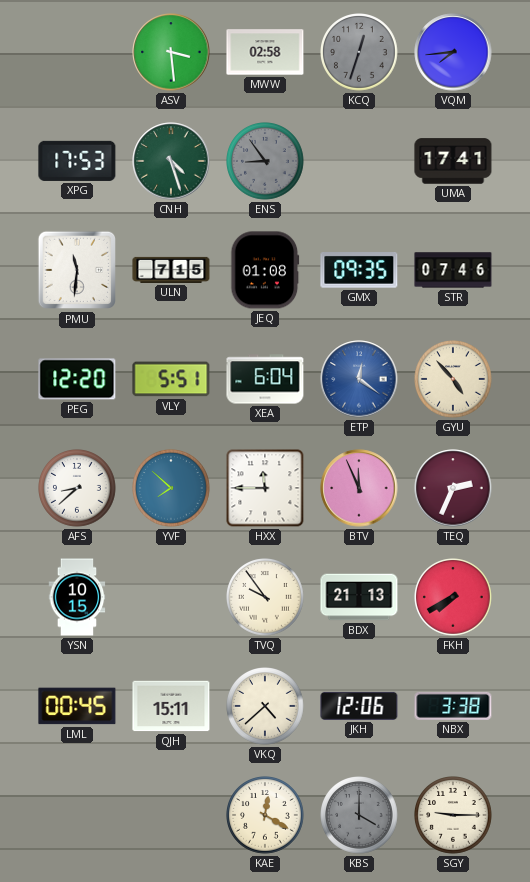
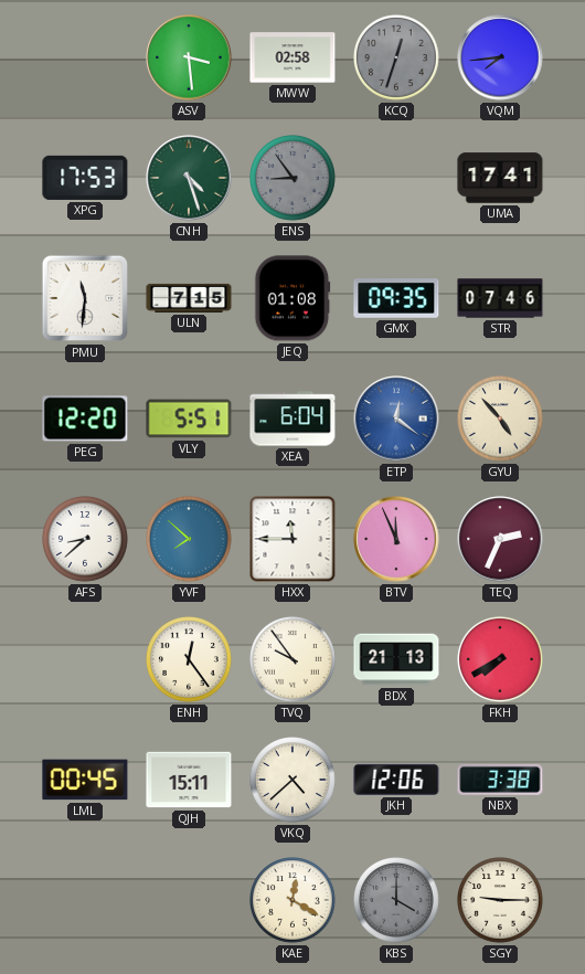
YSN: 10:15 -> none (77, 597)
ENH: none -> 12:24 (190, 660)
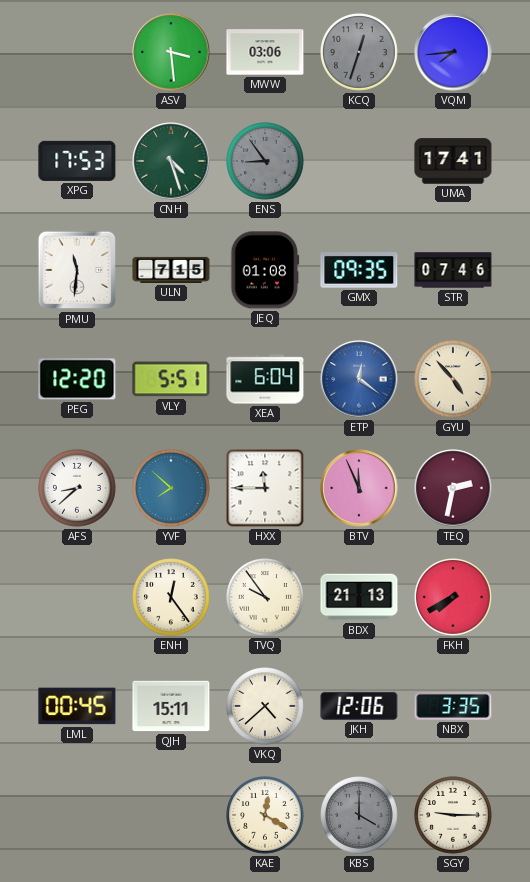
MWW: 02:58 -> 03:06 (265, 52)
TEQ: 2:34 -> 2:32 (453, 488)
NBX: 3:38 -> 3:35 (453, 706)
